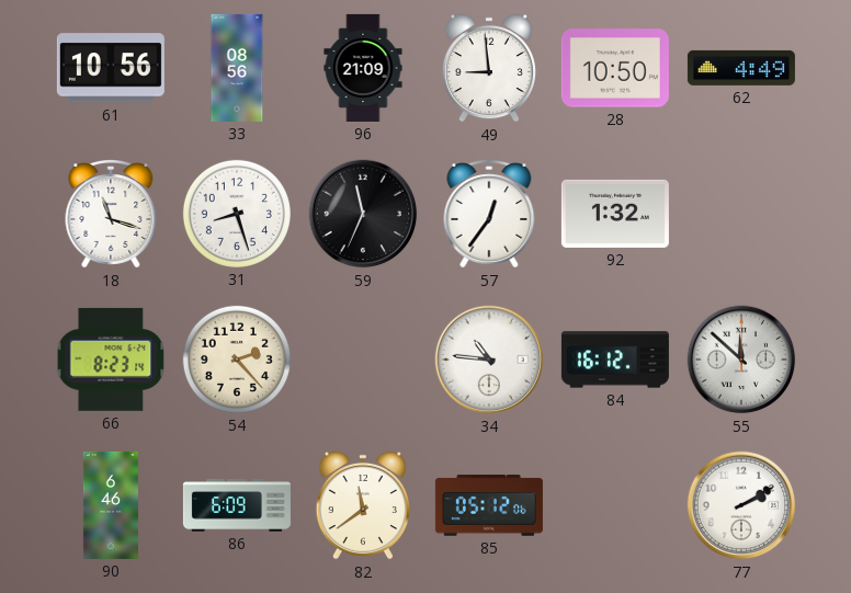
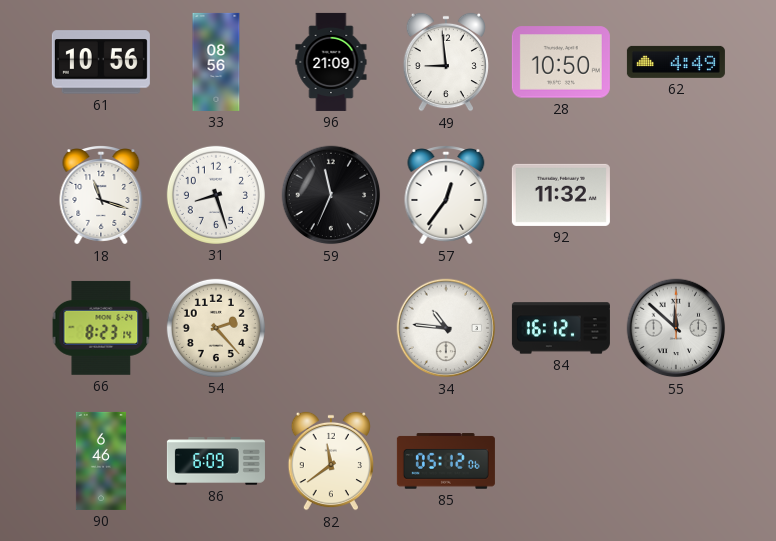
92: 1:32 -> 11:32 (561, 195)
77: 2:10 -> none (741, 505)
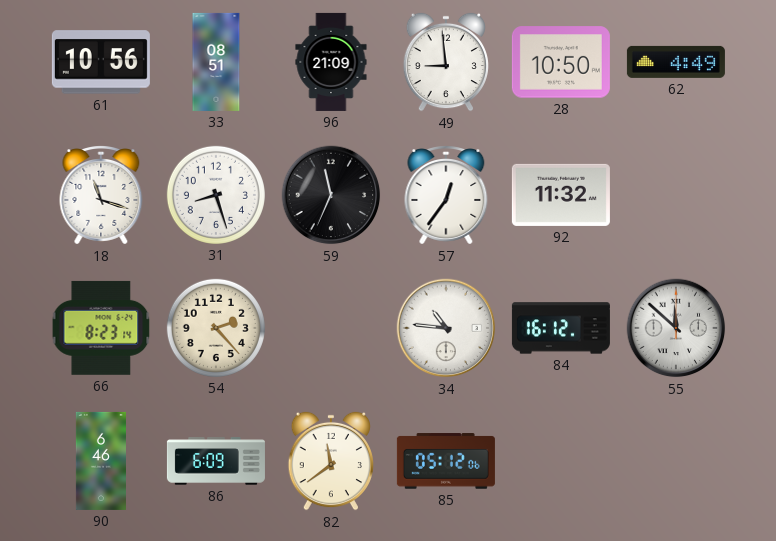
33: 08:56 -> 08:51 (216, 62)
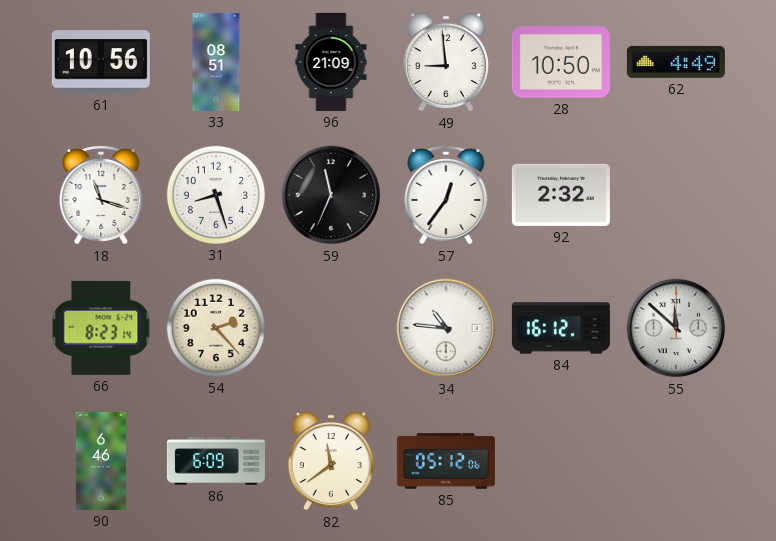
92: 11:32 -> 2:32 (561, 195)
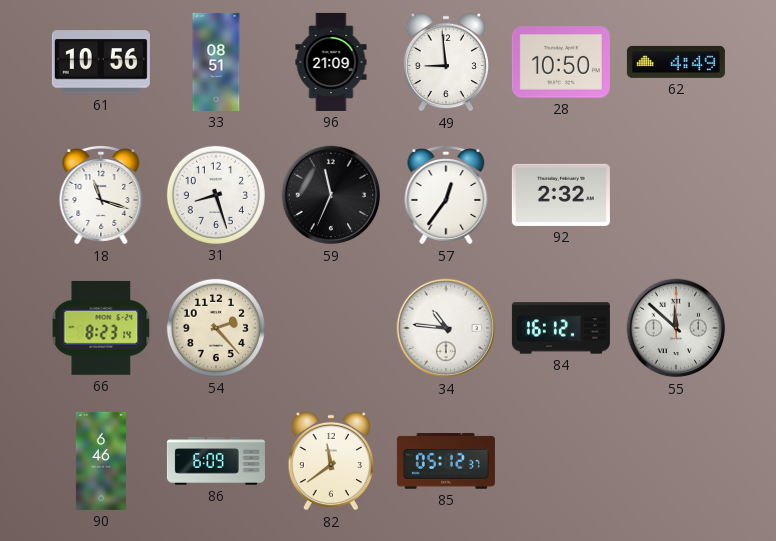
85: 05:12:06 -> 05:12:37 (446, 461)
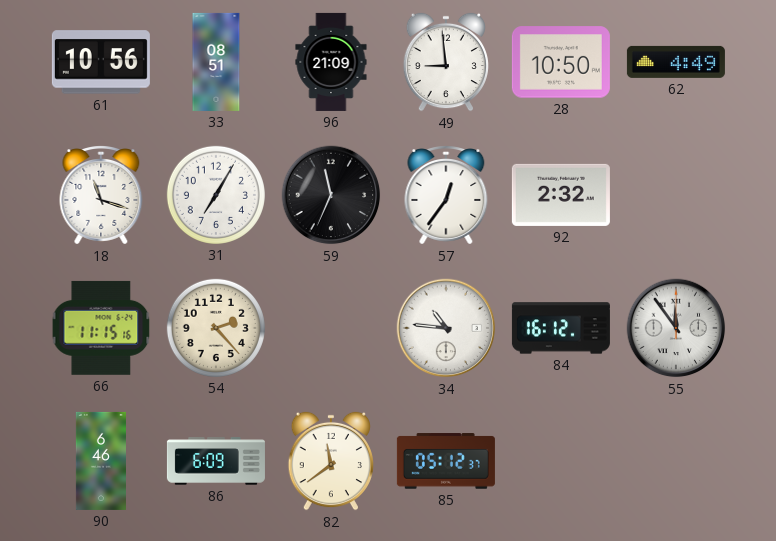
31: 8:27 -> 7:05 (216, 195)
66: 8:23 -> 11:15 (101, 328)
55: 11:52 -> 11:54 (676, 328)
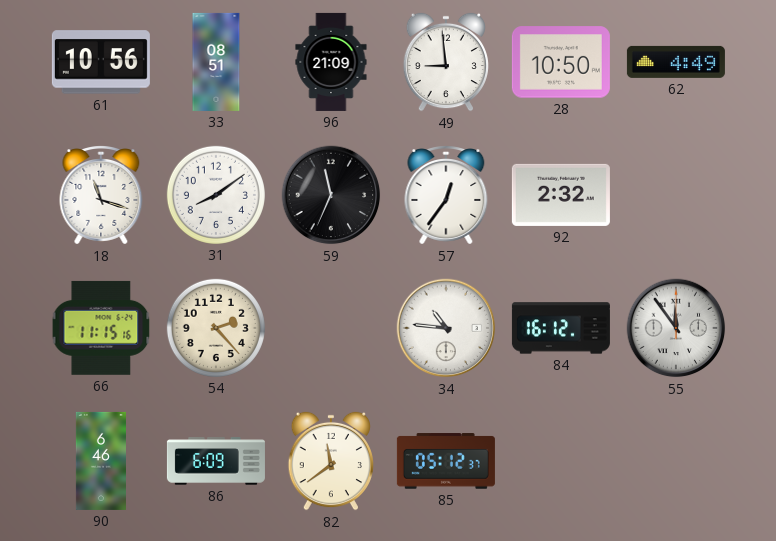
31: 7:05 -> 8:09 (216, 195)
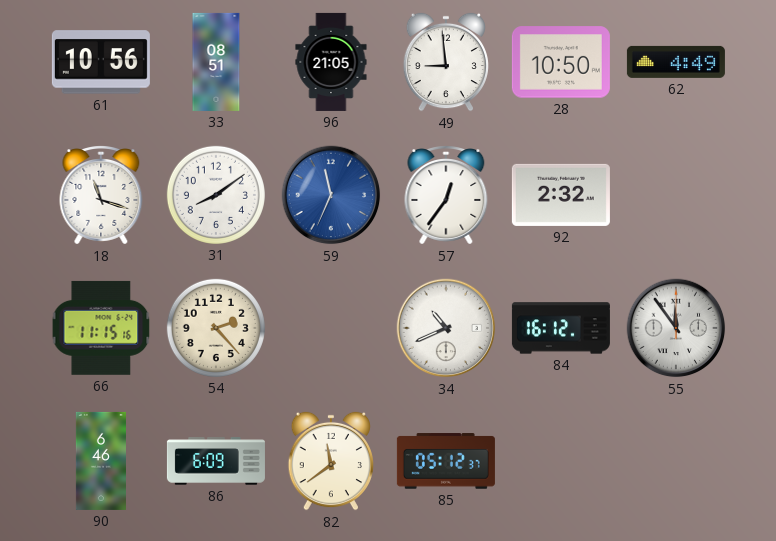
96: 21:09 -> 21:05 (331, 62)
59 dial: black -> blue (331, 195)
34: 10:46 -> 10:41 (446, 328)
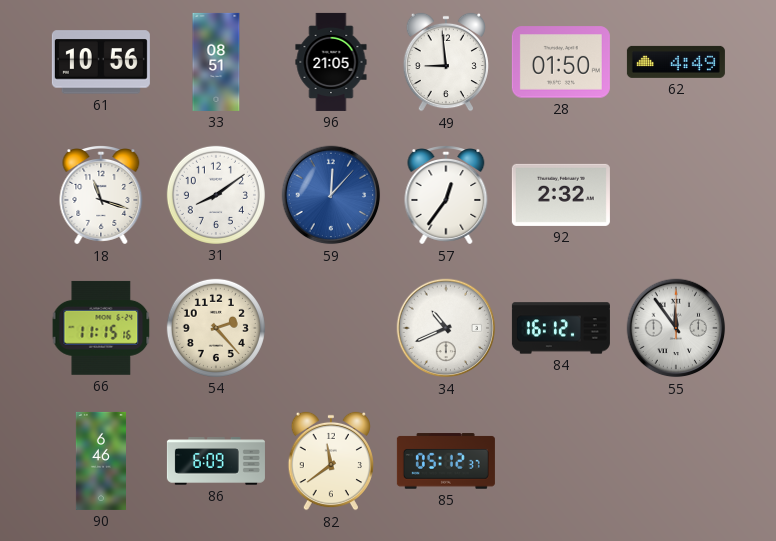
28: 10:50 -> 01:50 (561, 62)
59: 11:34 -> 12:07 (331, 195)
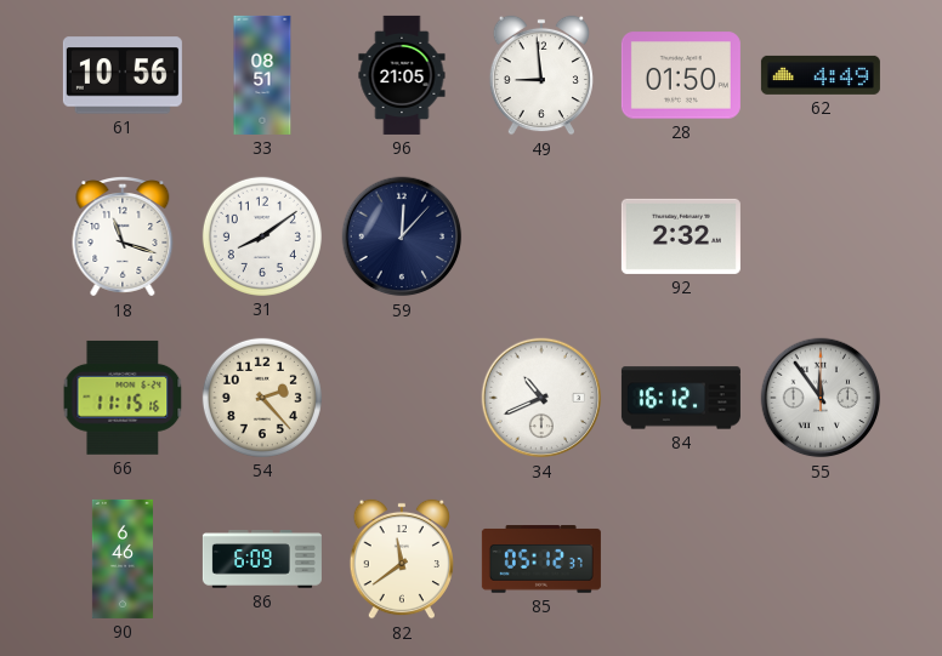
59 dial: blue -> navy (402, 236)
57: 12:36 -> none (446, 196)
